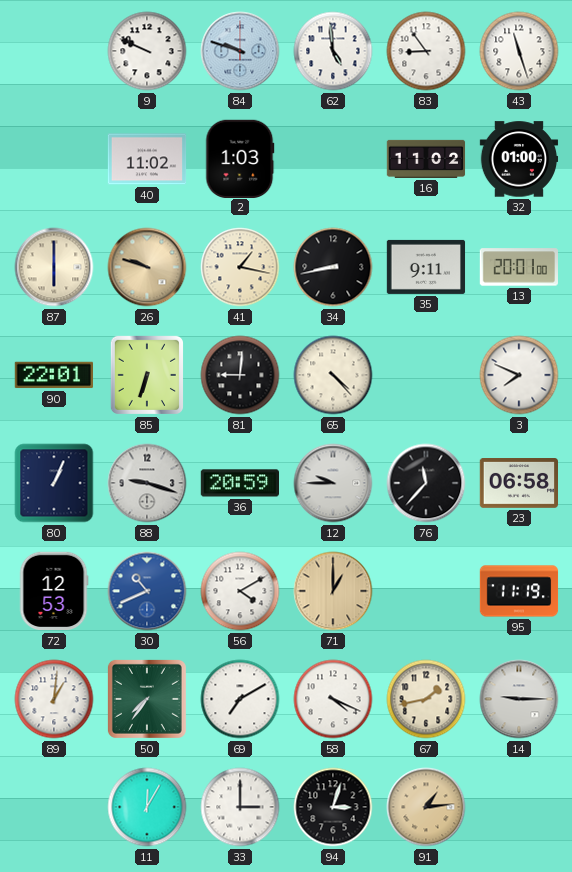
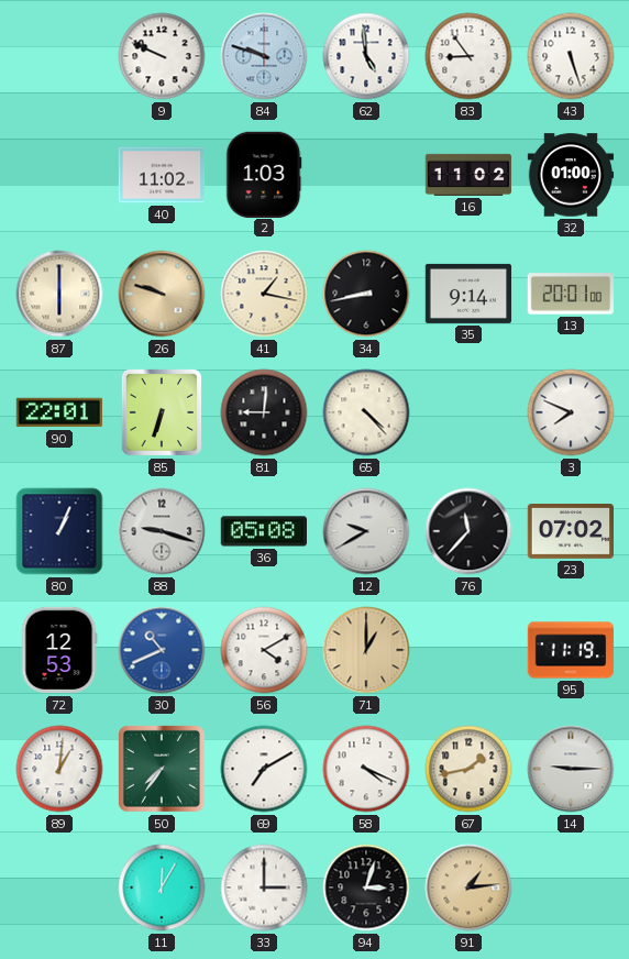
43: 11:27 -> 5:27 (571, 56)
35: 9:11 -> 9:14 (468, 294)
36: 20:59 -> 05:08 (263, 531)
12: 9:45 -> 9:40 (366, 531)
23: 06:58 -> 07:02 (570, 532)
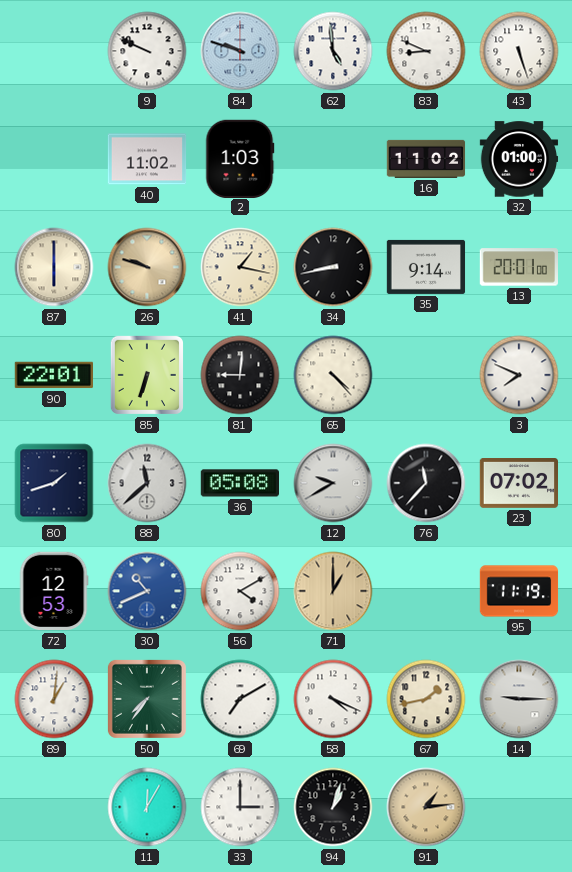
83: 8:54 -> 8:49 (426, 51)
80: 1:04 -> 1:42 (54, 483)
88: 9:18 -> 11:38 (147, 483)
94: 3:03 -> 1:03 (333, 807)
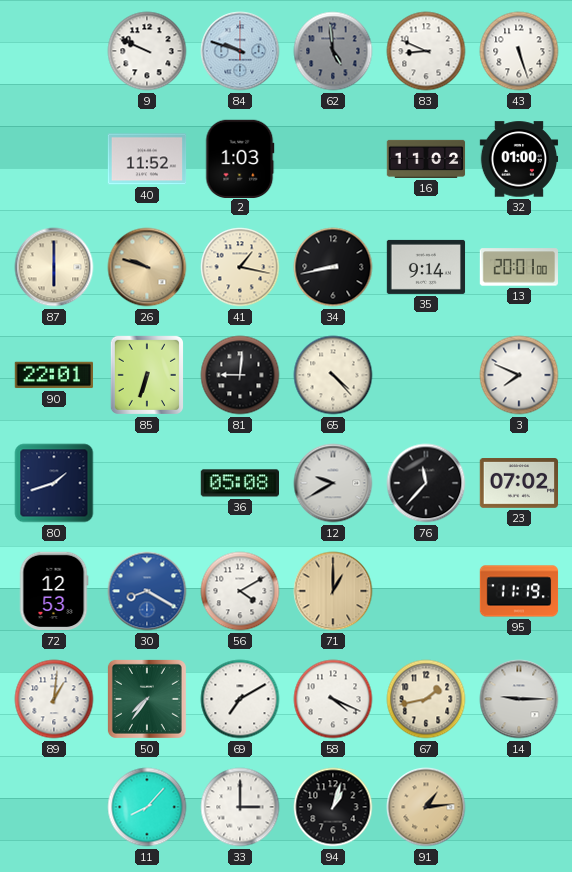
62 dial: white -> grey (333, 51)
40: 11:02 -> 11:52 (147, 159)
88: 11:38 -> none (147, 483)
30: 10:41 -> 8:20 (147, 591)
11: 12:05 -> 8:07 (147, 807)
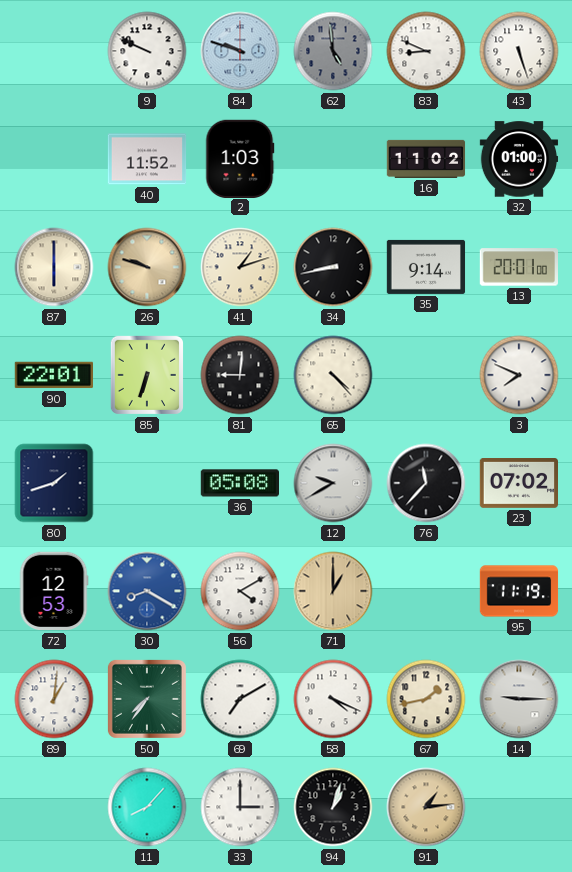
41: 1:17 -> 1:12 (240, 267)
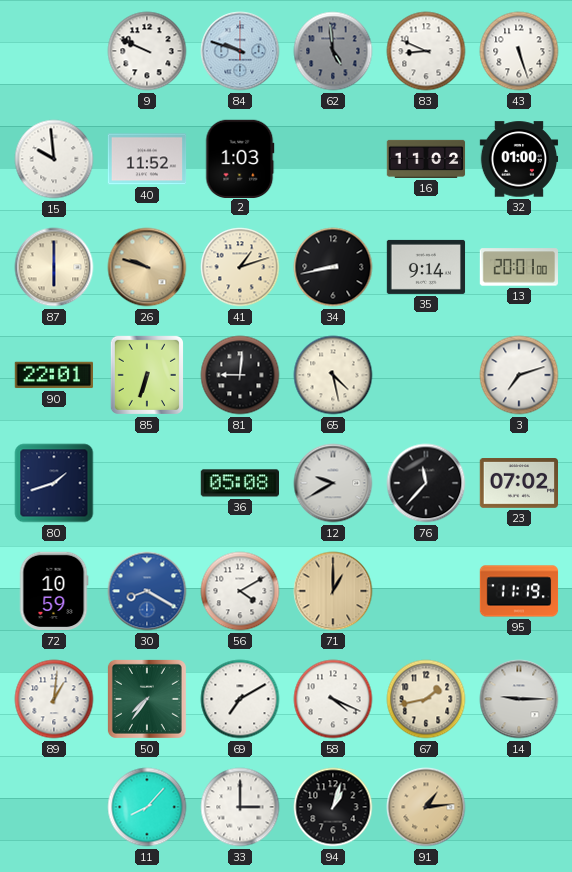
15: none -> 9:59 (54, 159)
65: 4:23 -> 4:28 (333, 375)
3: 7:49 -> 7:12 (519, 375)
72: 12:53 -> 10:59 (54, 591)
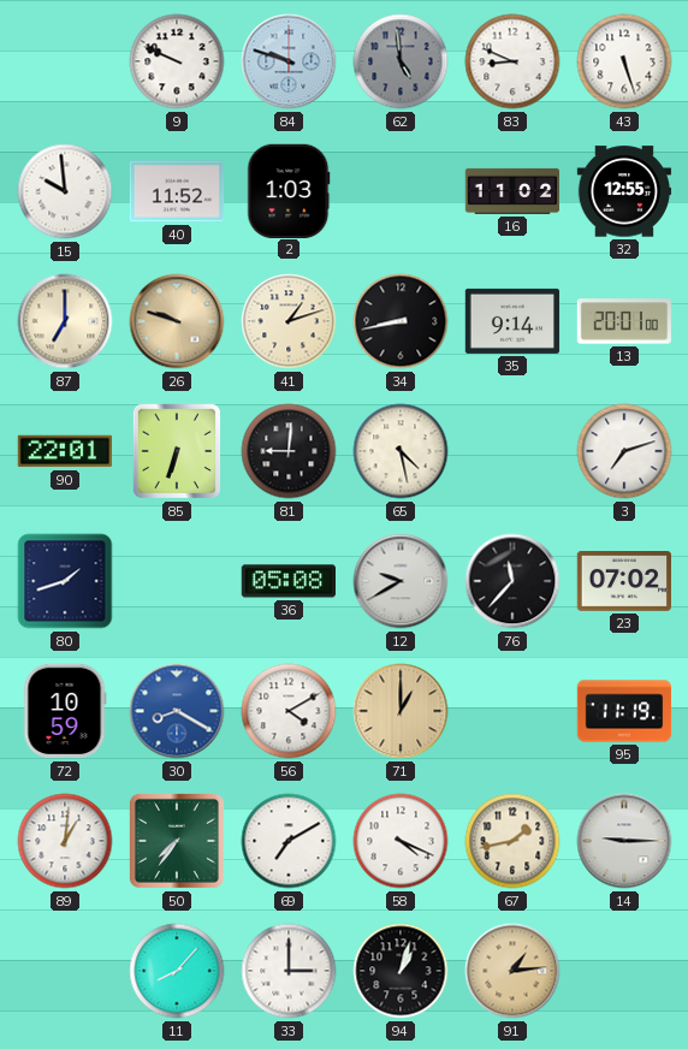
32: 01:00 -> 12:55 (624, 191)
87: 6:00 -> 7:00 (65, 321)
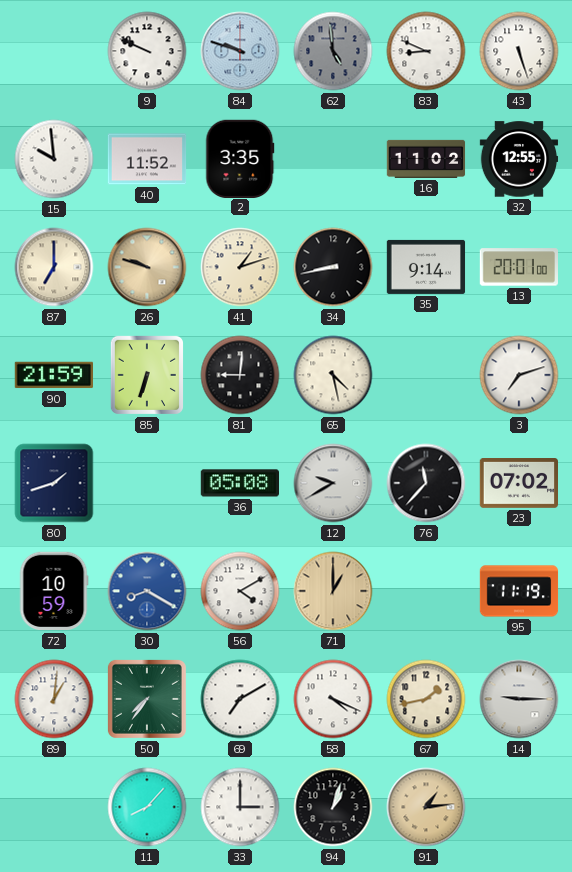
2: 1:03 -> 3:35 (240, 158)
90: 22:01 -> 21:59 (53, 375)
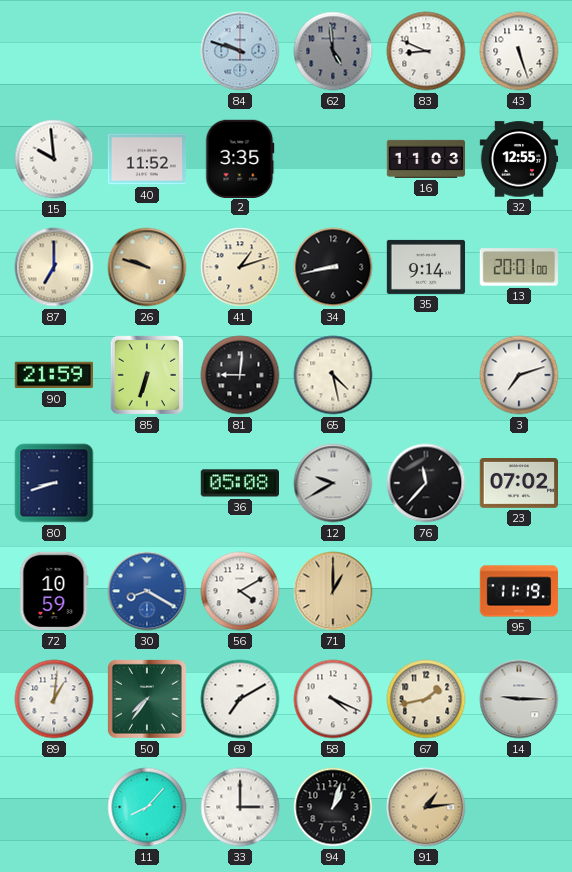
9: 9:49 -> none (147, 51)
16: 11:02 -> 11:03 (426, 159)
80: 1:42 -> 8:42 (54, 483)
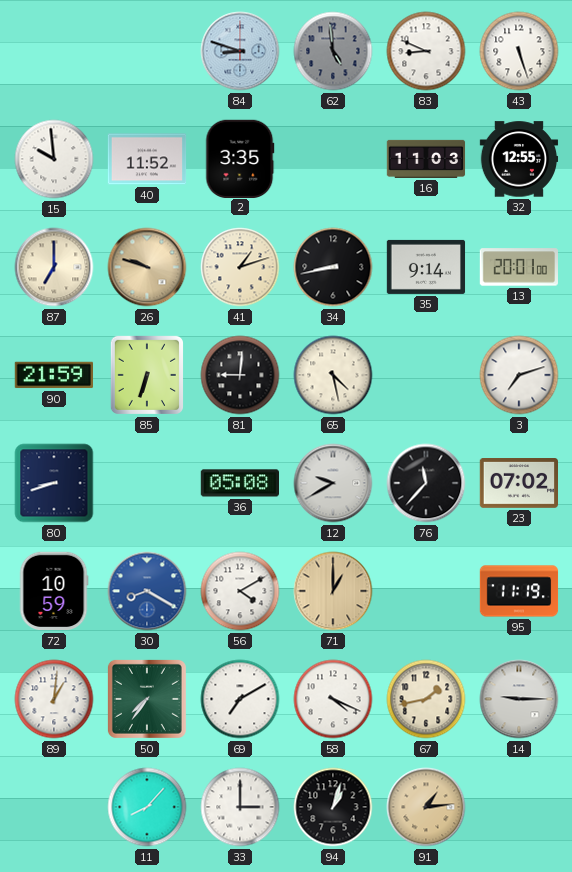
84: 9:48 -> 8:48 (240, 51)
